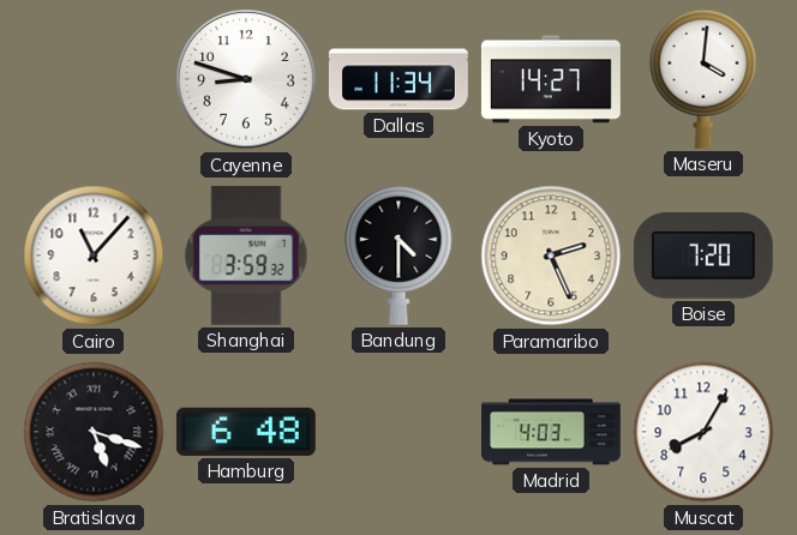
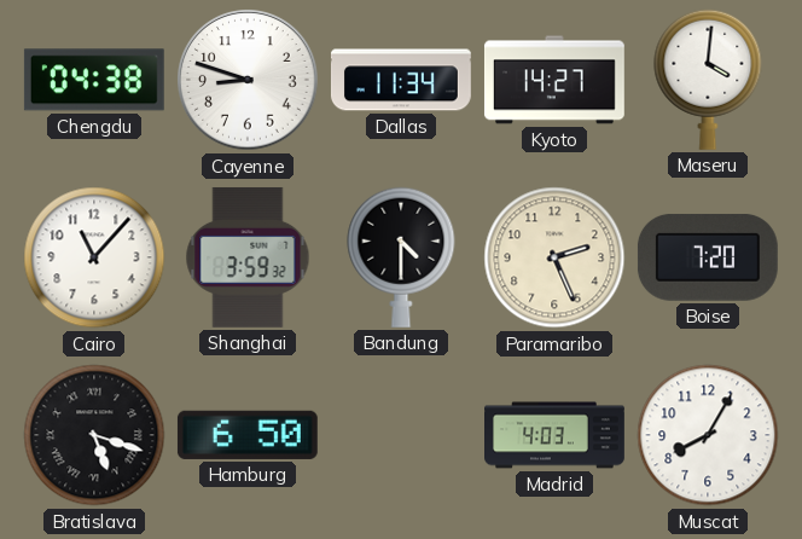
Chengdu: none -> 04:38 (94, 80)
Hamburg: 6:48 -> 6:50 (248, 435)
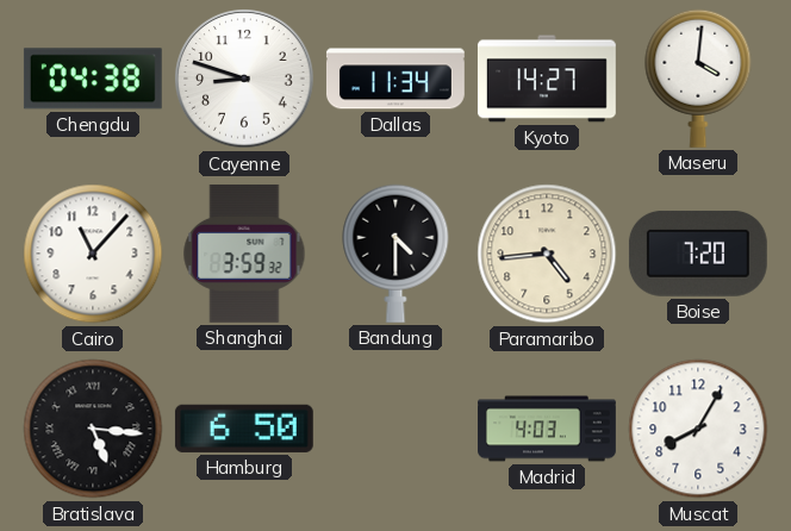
Paramaribo: 2:26 -> 4:44 (547, 254)
Bratislava: 5:18 -> 5:16 (93, 429)
